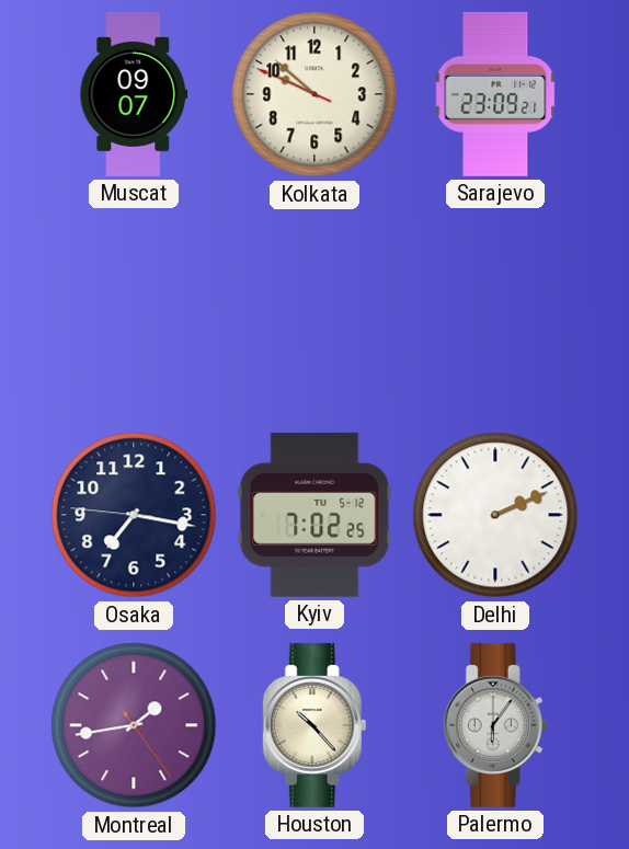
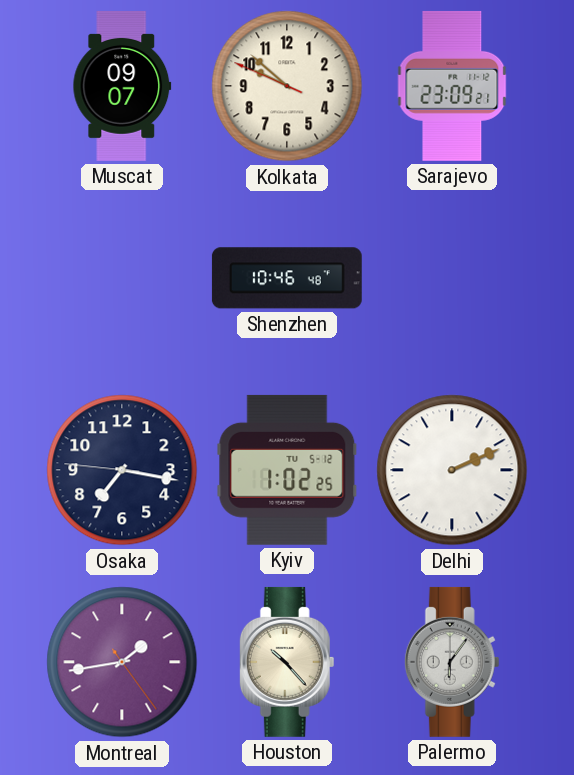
Shenzhen: none -> 10:46 (287, 278)
Kyiv: 7:02 -> 1:02 (287, 470)
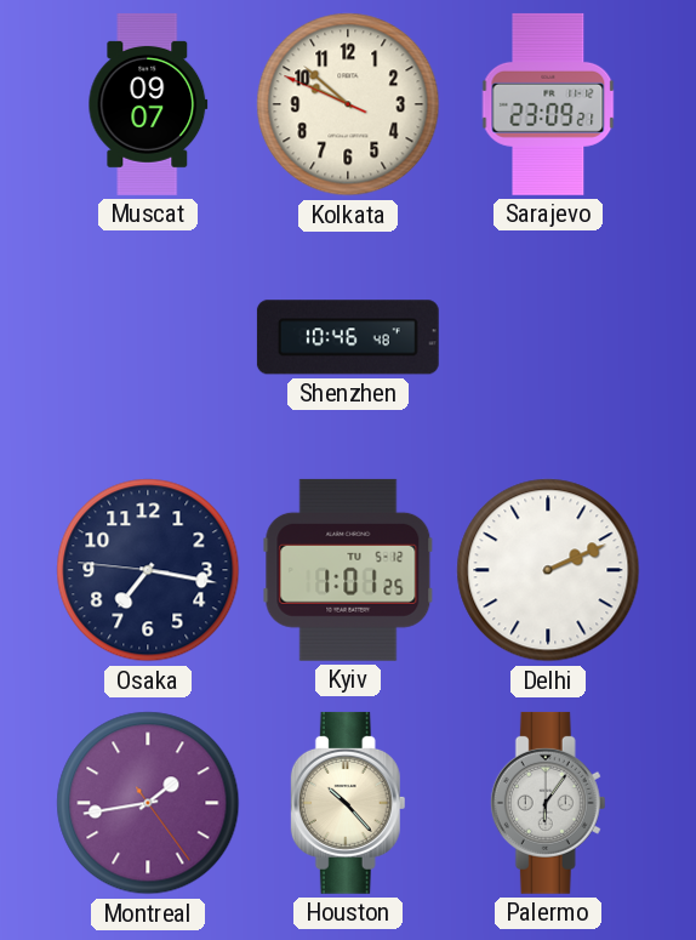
Kyiv: 1:02 -> 1:01 (348, 570)
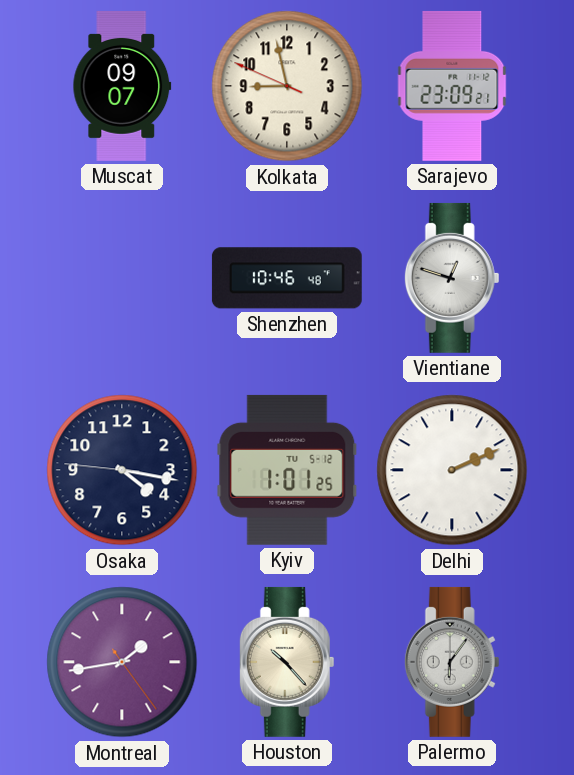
Kolkata: 9:51 -> 8:57 (287, 86)
Vientiane: none -> 12:48 (452, 278)
Osaka: 7:16 -> 4:16 (122, 470)
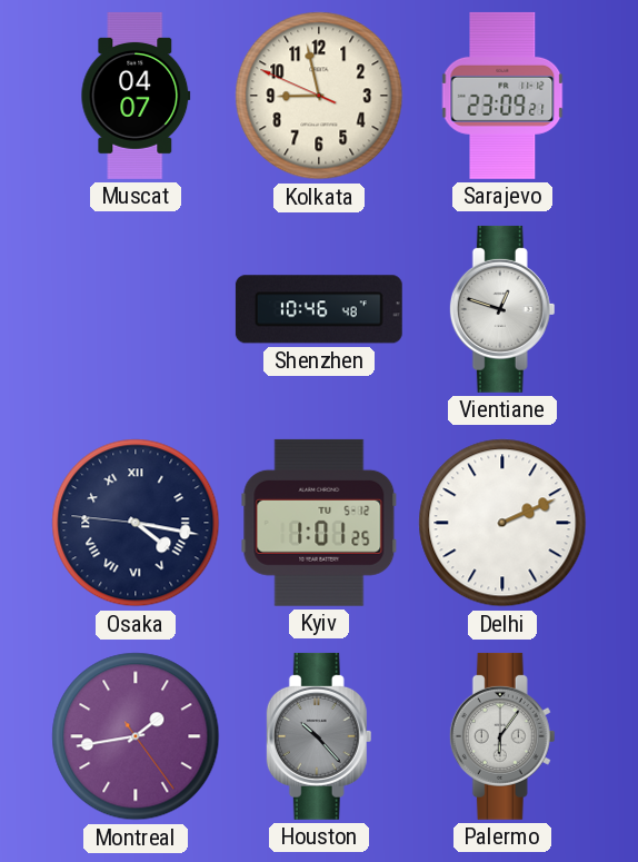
Muscat: 09:07 -> 04:07 (136, 96)
Osaka numerals: Arabic -> Roman (136, 523)
Houston dial: cream -> grey (319, 736)
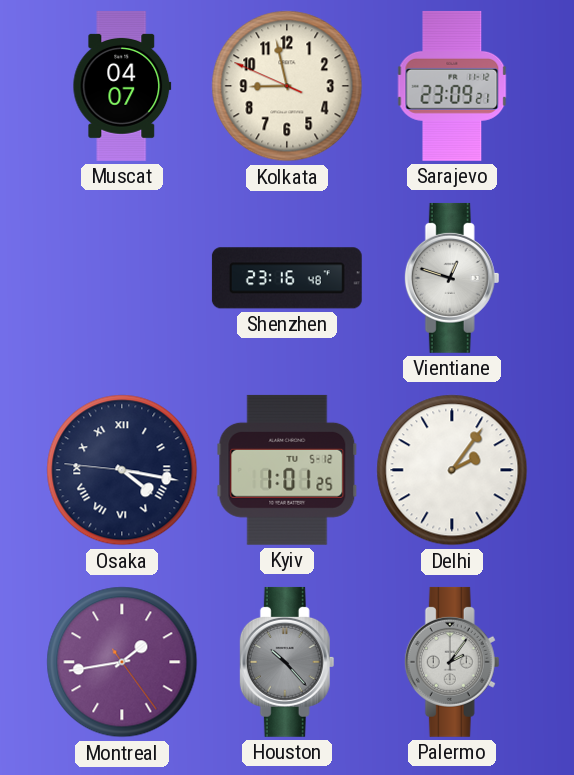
Shenzhen: 10:46 -> 23:16 (287, 278)
Delhi: 2:11 -> 2:06 (452, 470)
Palermo: 6:06 -> 2:06 (452, 662)
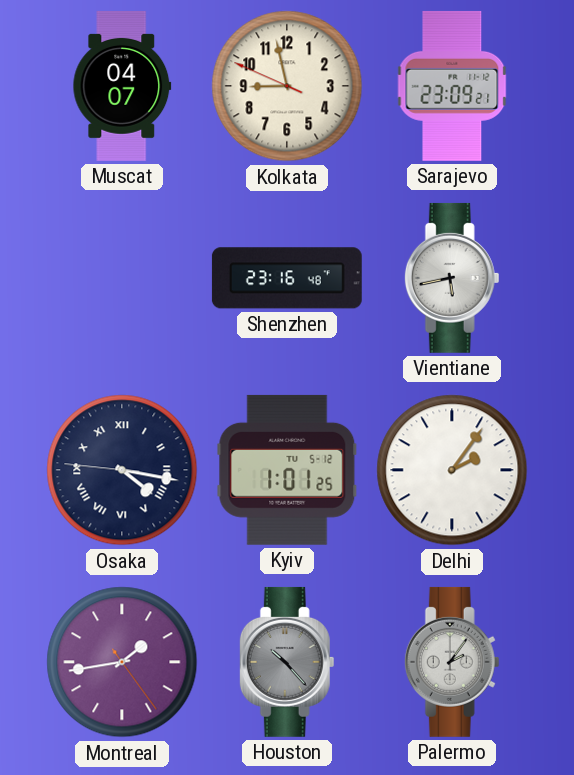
Vientiane: 12:48 -> 5:43 (452, 278)
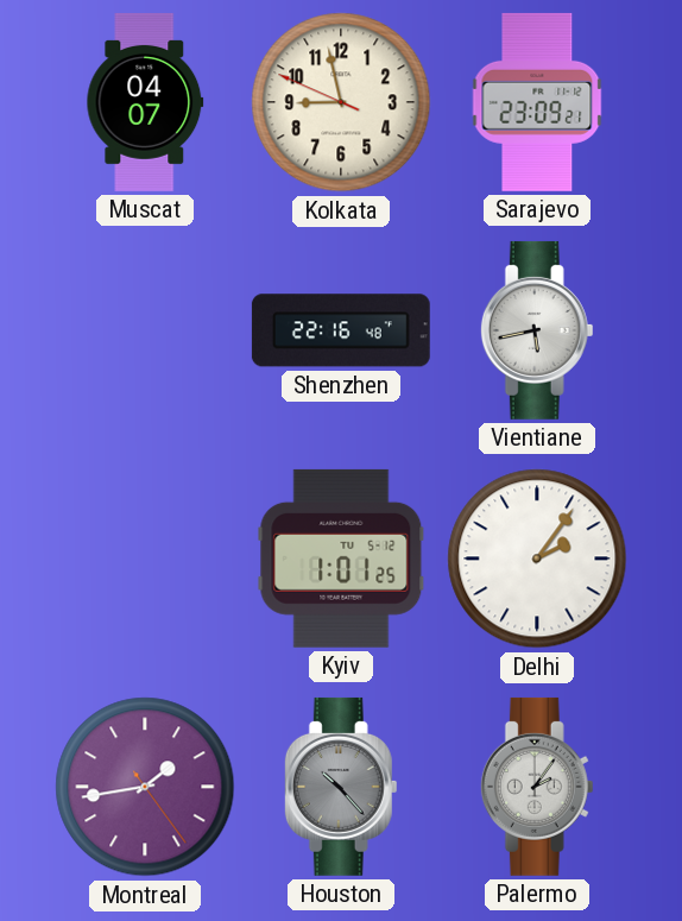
Shenzhen: 23:16 -> 22:16 (341, 330)
Osaka: 4:16 -> none (122, 470)
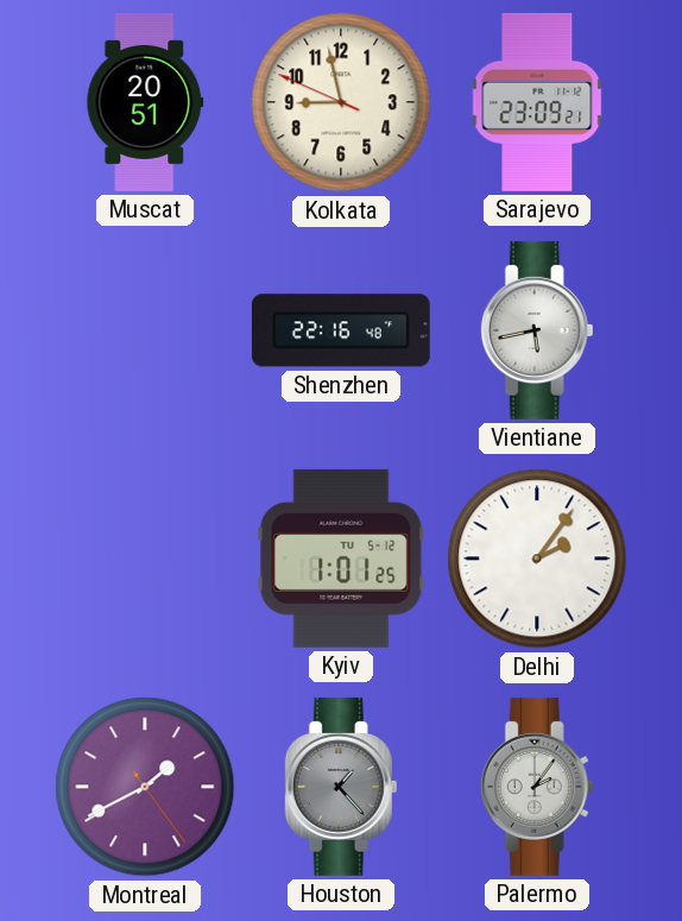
Muscat: 04:07 -> 20:51 (145, 102)
Montreal: 1:43 -> 1:40 (145, 787)
Houston: 10:23 -> 1:23 (341, 787)
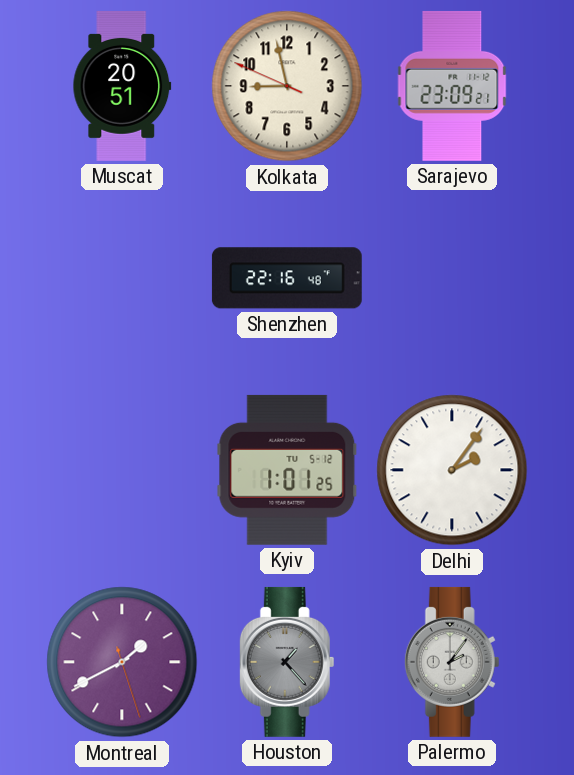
Vientiane: 5:43 -> none (537, 330)
Montreal: 1:40:24 -> 1:40:27 (122, 662)
